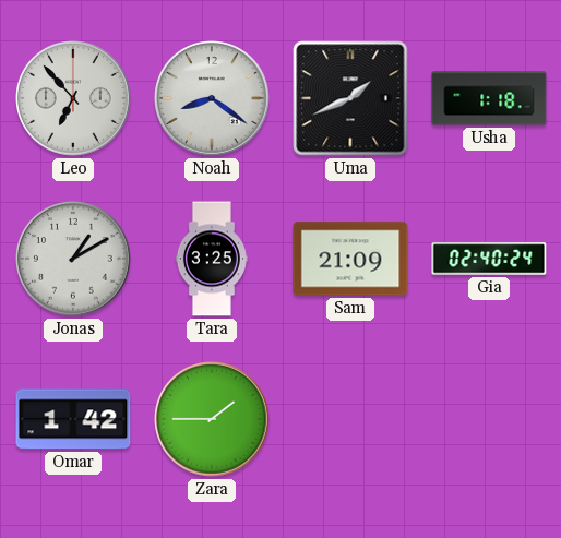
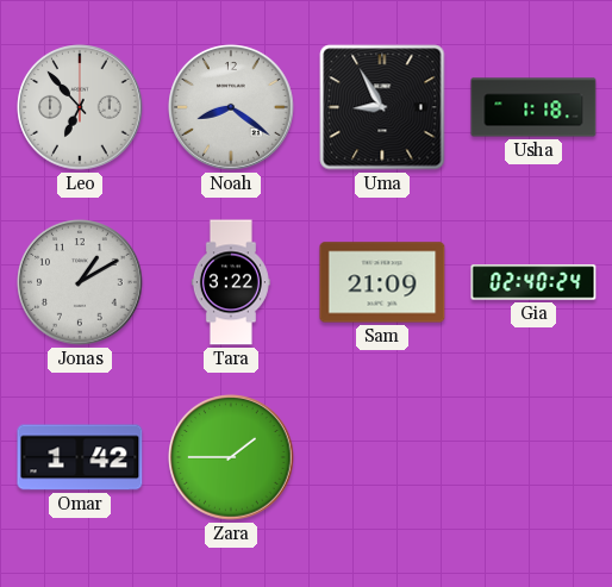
Uma: 1:41 -> 8:55 (382, 107)
Tara: 3:25 -> 3:22 (231, 282)
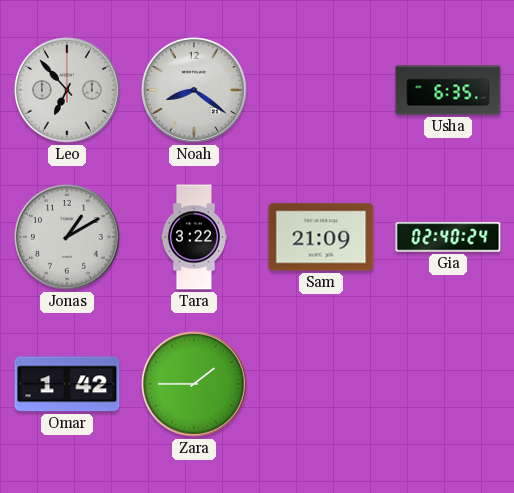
Uma: 8:55 -> none (382, 107)
Usha: 1:18 -> 6:35 (448, 90)
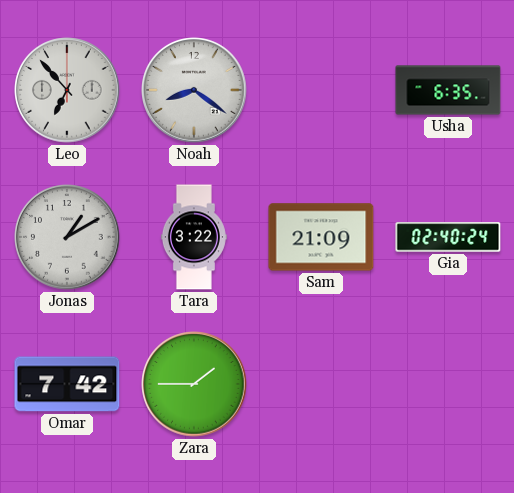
Omar: 1:42 -> 7:42 (67, 384)
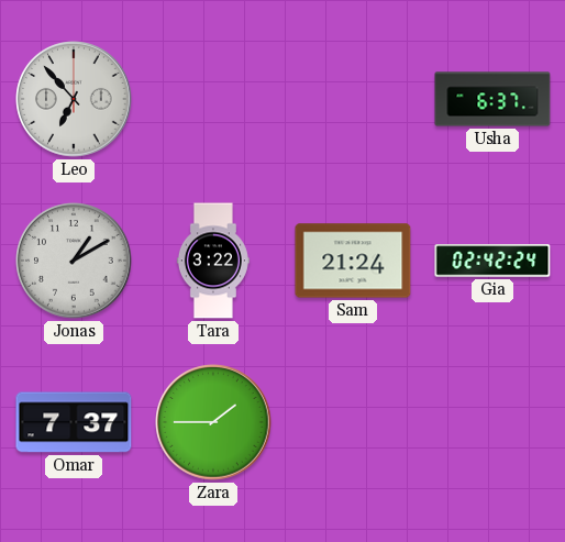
Noah: 8:21 -> none (194, 90)
Usha: 6:35 -> 6:37 (492, 99)
Sam: 21:09 -> 21:24 (353, 261)
Gia: 02:40 -> 02:42 (492, 261)
Omar: 7:42 -> 7:37 (74, 422)
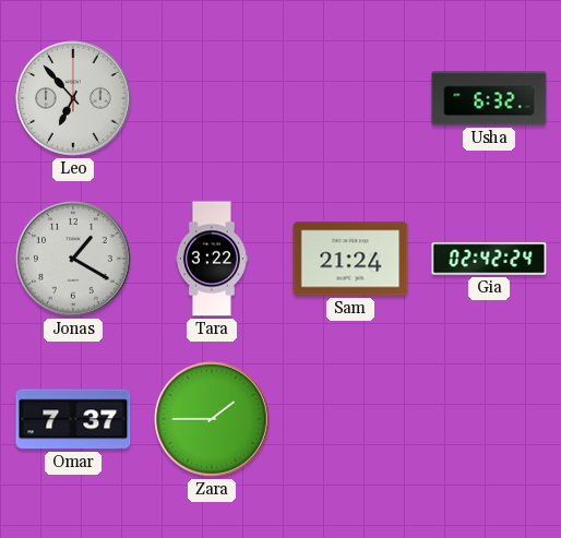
Usha: 6:37 -> 6:32 (489, 98)
Jonas: 1:10 -> 1:20 (73, 259)
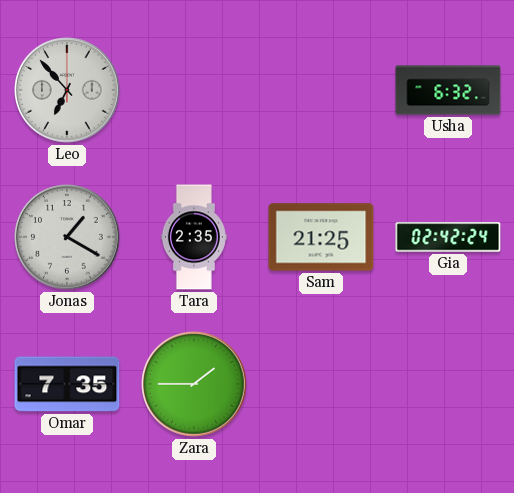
Tara: 3:22 -> 2:35 (194, 237)
Sam: 21:24 -> 21:25 (321, 237)
Omar: 7:37 -> 7:35 (67, 384)
